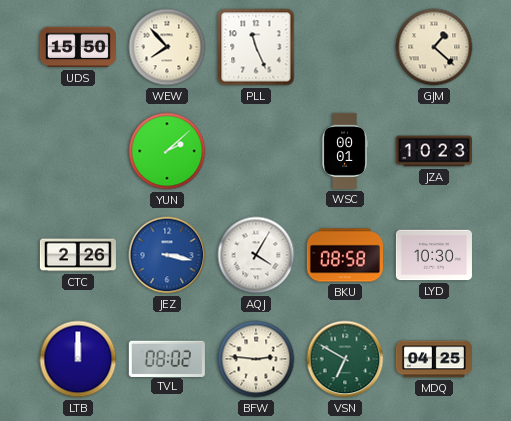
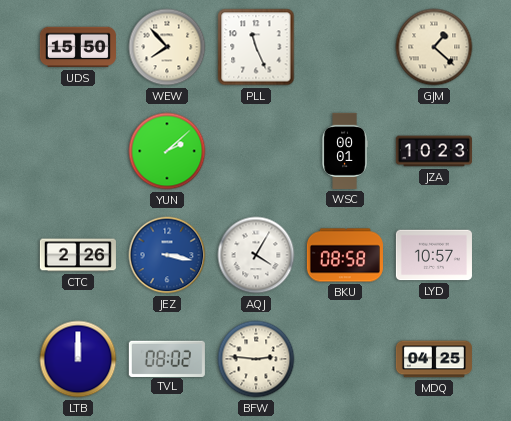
LYD: 10:30 -> 10:57 (434, 255)
VSN: 6:50 -> none (345, 359)
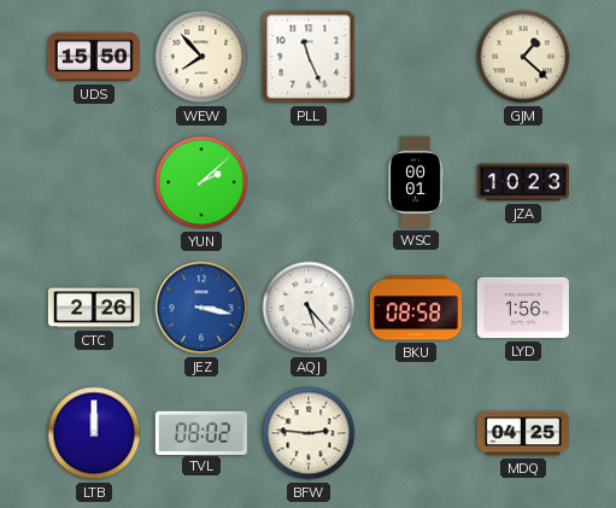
AQJ: 4:05 -> 5:23 (309, 308)
LYD: 10:57 -> 1:56 (523, 308)
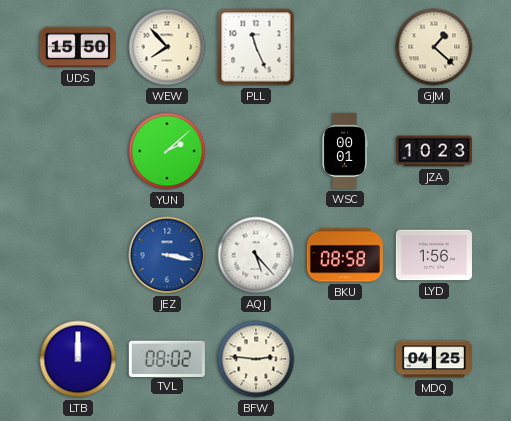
CTC: 2:26 -> none (94, 308)
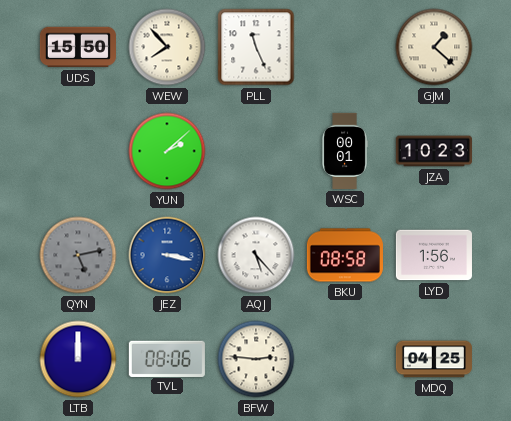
QYN: none -> 5:13 (78, 255)
TVL: 08:02 -> 08:06 (167, 358)
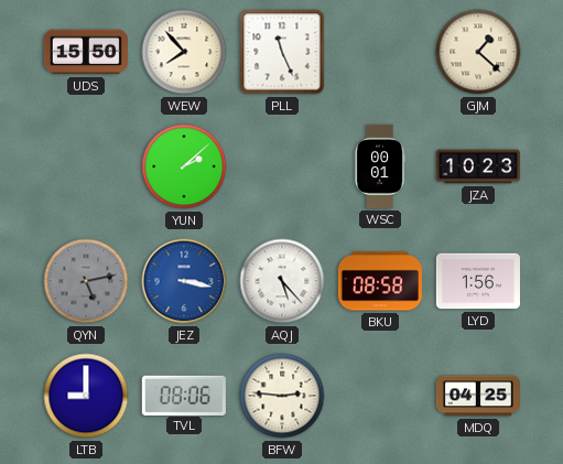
LTB: 12:00 -> 9:00 (86, 396)
